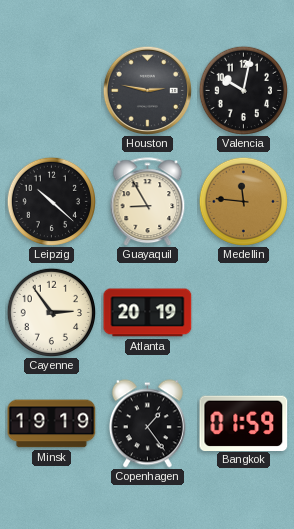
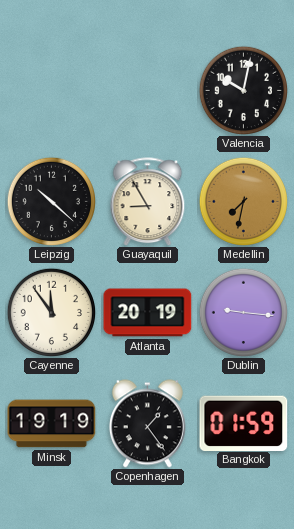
Houston: 2:47 -> none (147, 90)
Medellin: 11:46 -> 7:32 (243, 201)
Cayenne: 2:54 -> 11:54 (51, 312)
Dublin: none -> 9:16 (243, 312)
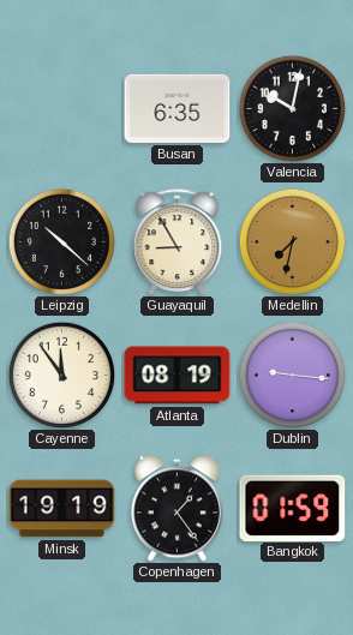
Busan: none -> 6:35 (178, 108)
Atlanta: 20:19 -> 08:19 (178, 376)
